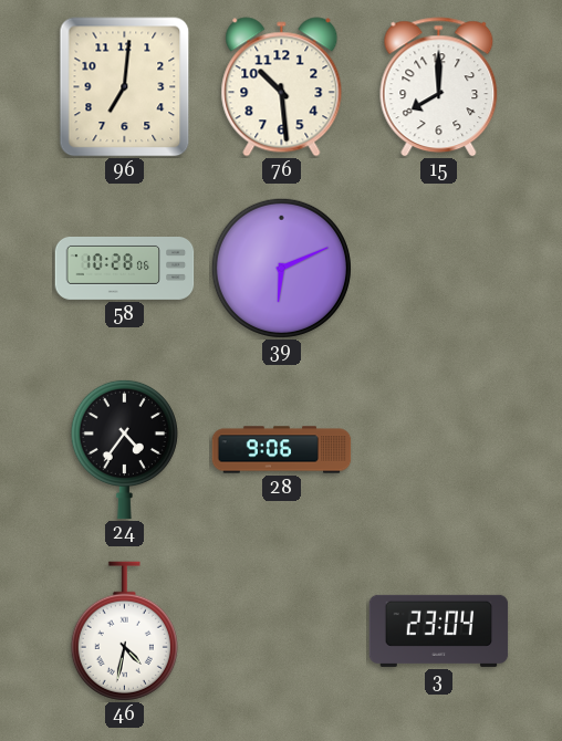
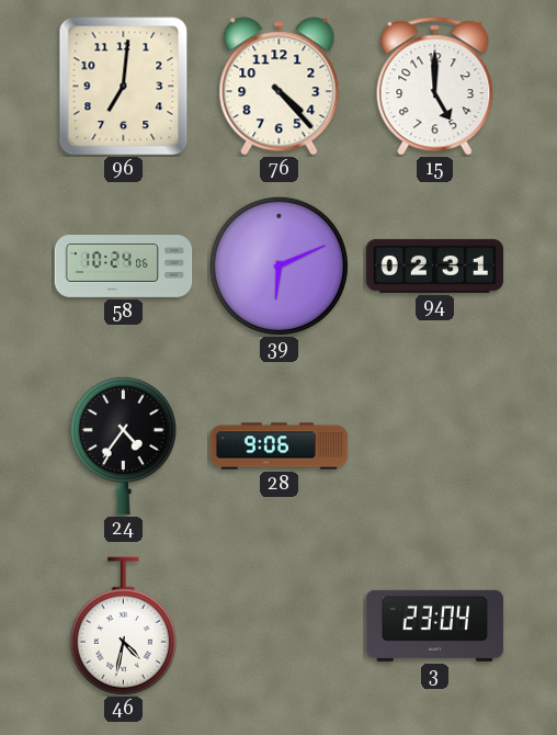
76: 10:29 -> 4:23 (280, 87)
15: 8:00 -> 5:00 (435, 87)
58: 10:28 -> 10:24 (124, 267)
94: none -> 02:31 (435, 265)
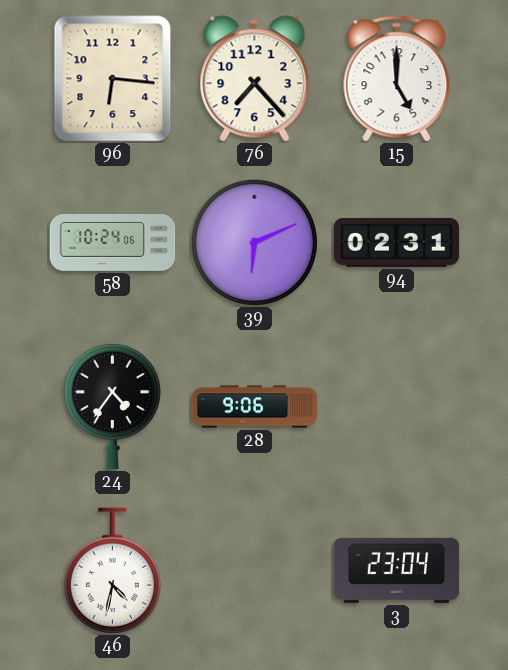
96: 7:01 -> 6:16 (113, 79)
76: 4:23 -> 7:23 (255, 79)
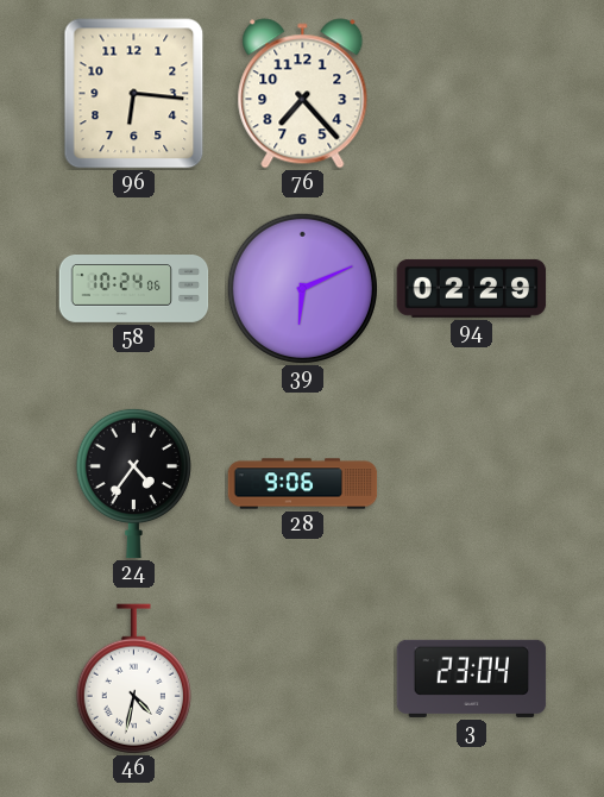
15: 5:00 -> none (397, 79)
94: 02:31 -> 02:29 (472, 288)
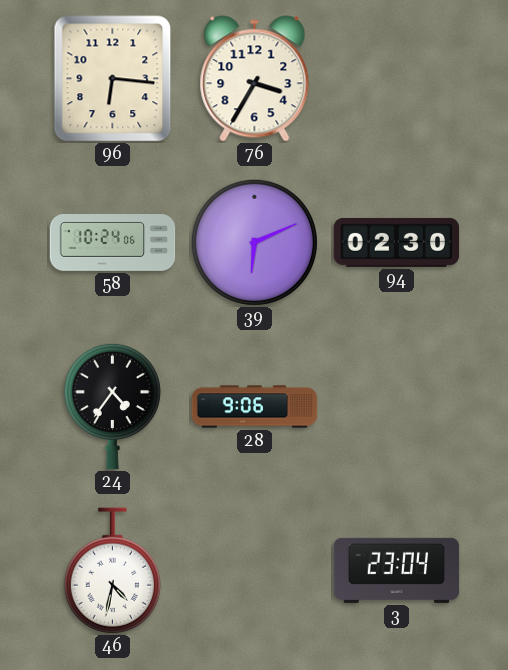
76: 7:23 -> 3:35 (255, 79)
94: 02:29 -> 02:30 (397, 242)
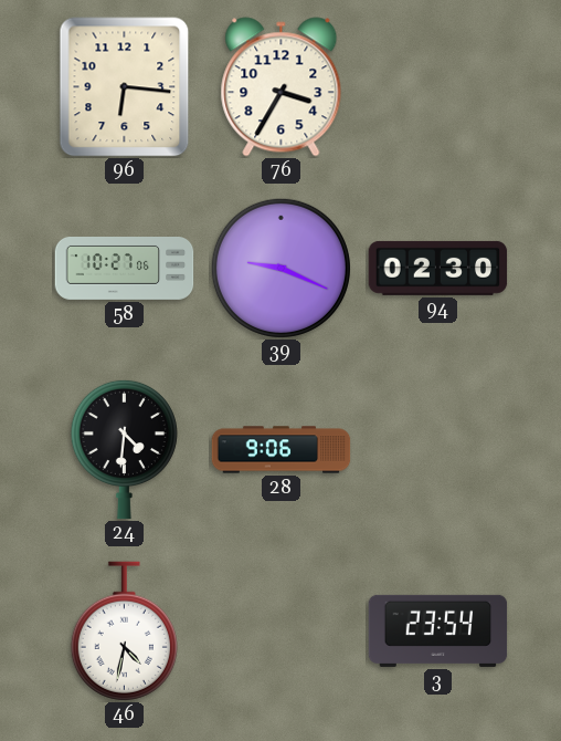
58: 10:24 -> 10:27 (125, 269)
39: 6:11 -> 9:19 (280, 268)
24: 4:36 -> 4:31 (124, 449)
3: 23:04 -> 23:54 (438, 630)
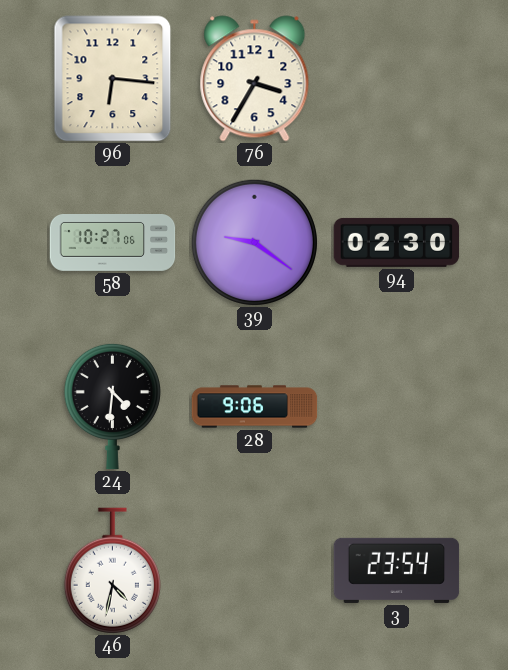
39: 9:19 -> 9:21 (254, 242)
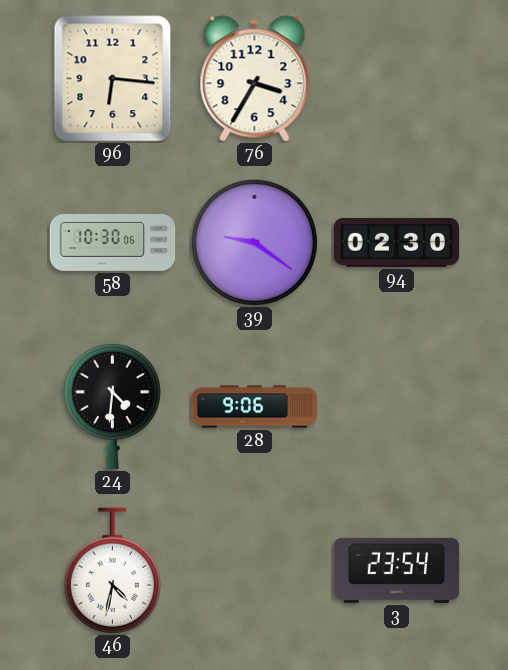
58: 10:27 -> 10:30 (113, 243)
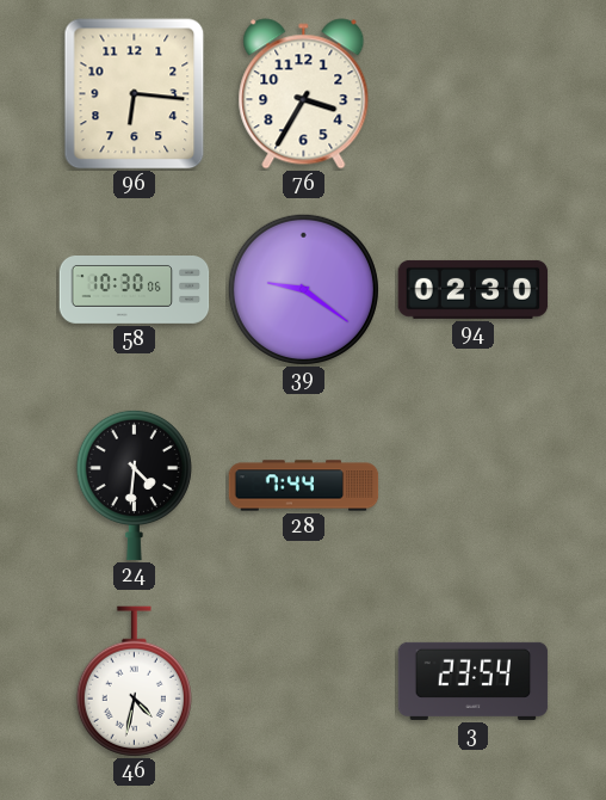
28: 9:06 -> 7:44 (304, 486)
